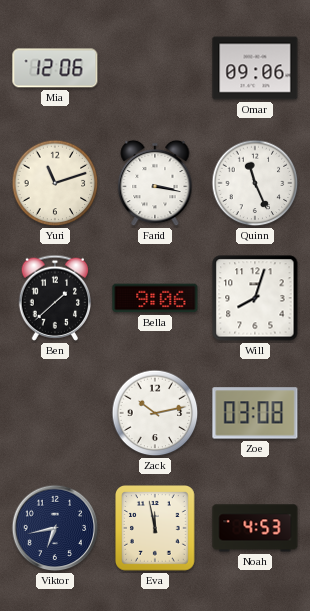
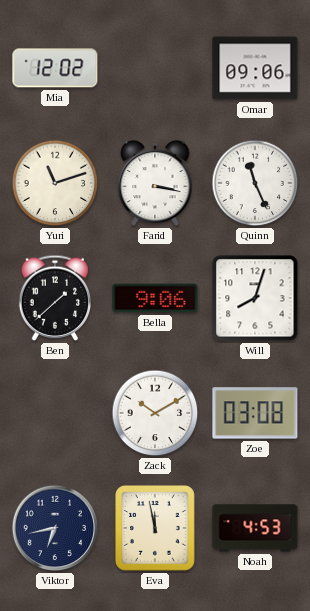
Mia: 12:06 -> 12:02 (55, 68)
Zack: 10:13 -> 10:10 (155, 413)
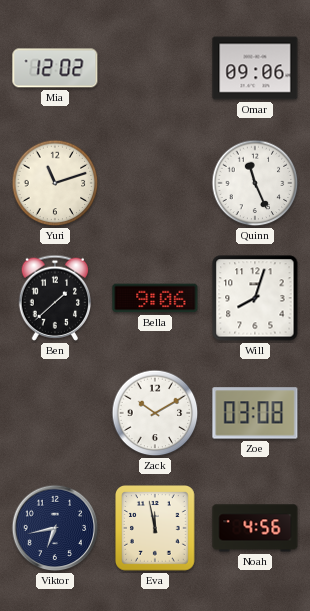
Farid: 3:17 -> none (155, 183)
Noah: 4:53 -> 4:56 (255, 528)
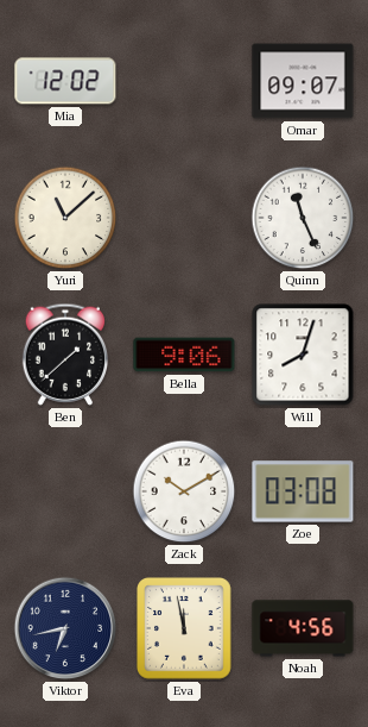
Omar: 09:06 -> 09:07 (303, 81)
Yuri: 11:12 -> 11:08 (65, 218)
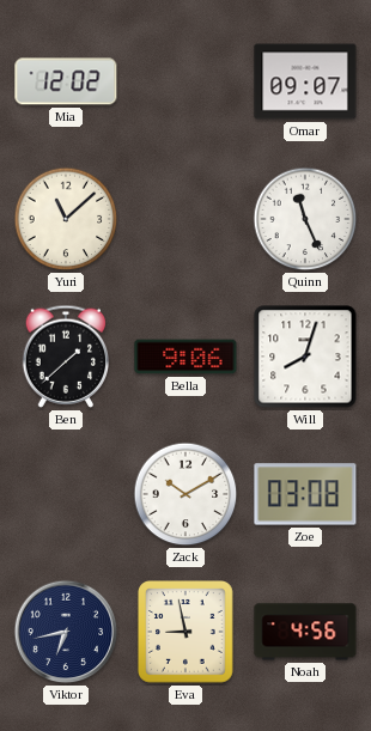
Eva: 11:58 -> 8:58 (187, 633)
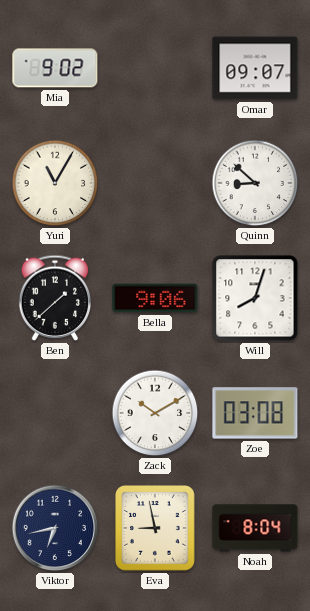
Mia: 12:02 -> 9:02 (55, 68)
Yuri: 11:08 -> 11:05 (55, 183)
Quinn: 11:26 -> 8:52 (255, 183)
Noah: 4:56 -> 8:04 (255, 528)
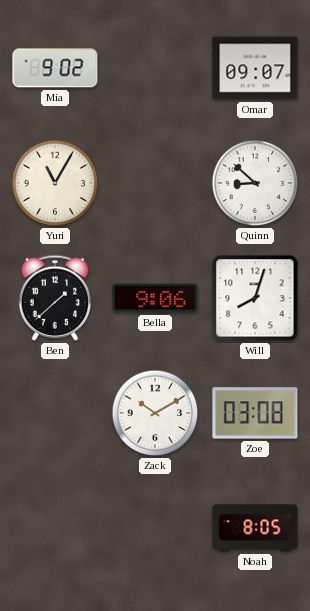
Viktor: 6:43 -> none (55, 528)
Eva: 8:58 -> none (156, 529)
Noah: 8:04 -> 8:05 (255, 528)
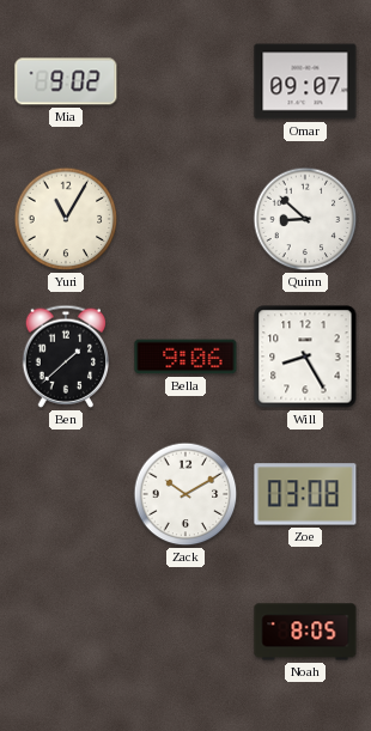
Will: 8:03 -> 8:25 (305, 357)
